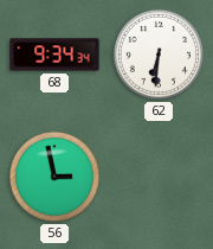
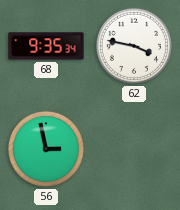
68: 9:34 -> 9:35 (46, 46)
62: 6:31 -> 3:47 (134, 46)
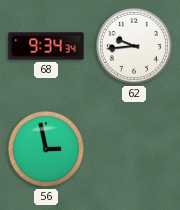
68: 9:35 -> 9:34 (46, 46)
62: 3:47 -> 9:44 (134, 46)
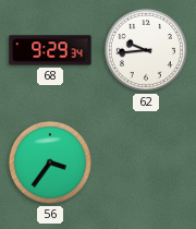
68: 9:34 -> 9:29 (50, 50)
56: 2:58 -> 3:36 (50, 162)
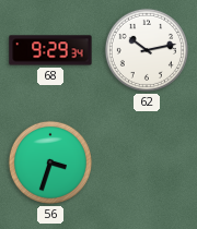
62: 9:44 -> 10:13 (147, 50)
56: 3:36 -> 3:33 (50, 162)
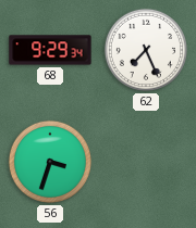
62: 10:13 -> 7:26 (146, 50)
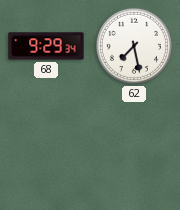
62: 7:26 -> 7:28 (134, 46)
56: 3:33 -> none (50, 162)
